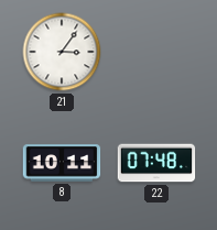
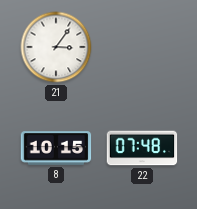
8: 10:11 -> 10:15 (56, 148)
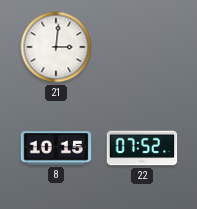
21: 3:06 -> 3:01 (56, 47)
22: 07:48 -> 07:52 (142, 148)
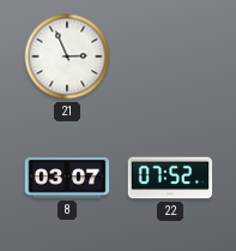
21: 3:01 -> 2:56 (67, 56)
8: 10:15 -> 03:07 (67, 178)
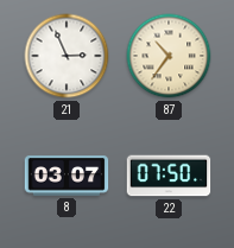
87: none -> 10:36 (169, 56)
22: 07:52 -> 07:50 (169, 176)
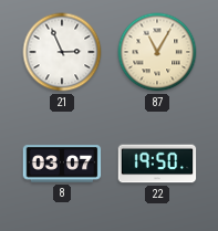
87: 10:36 -> 11:05 (157, 52)
22: 07:50 -> 19:50 (157, 164)
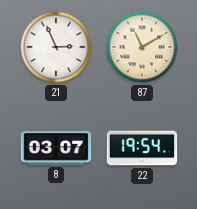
87: 11:05 -> 11:10 (142, 47)
22: 19:50 -> 19:54 (142, 148)
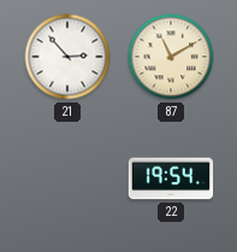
21: 2:56 -> 2:53 (67, 57)
8: 03:07 -> none (56, 148)
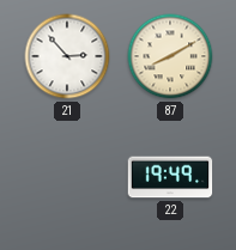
87: 11:10 -> 8:10 (170, 56)
22: 19:54 -> 19:49 (170, 177)
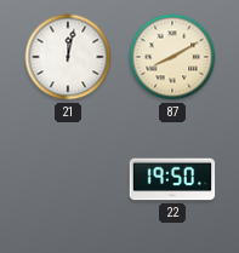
21: 2:53 -> 12:02 (68, 57)
22: 19:49 -> 19:50 (172, 179)
